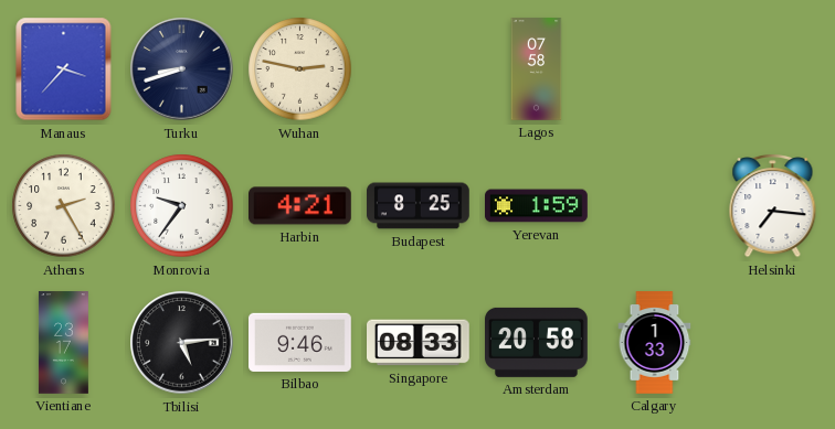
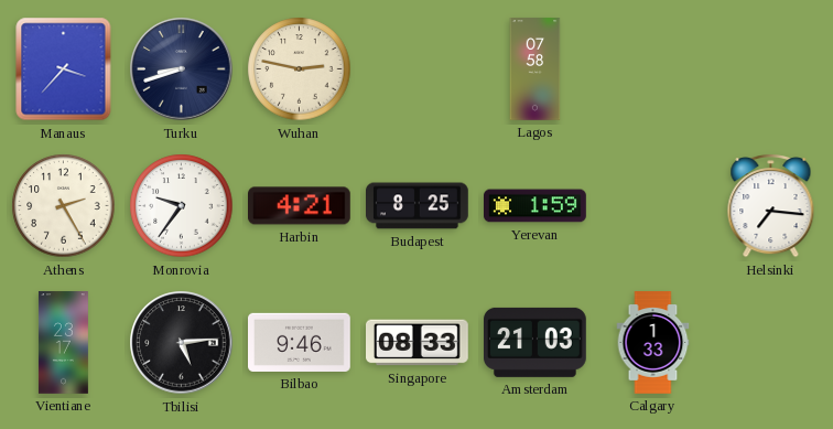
Amsterdam: 20:58 -> 21:03 (535, 342)
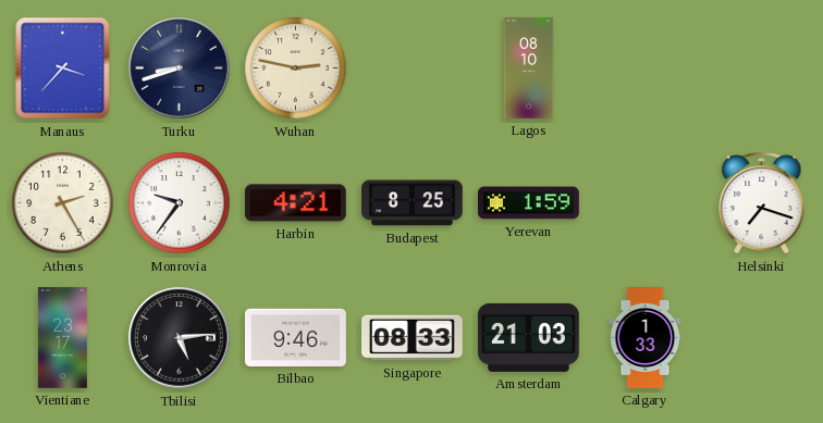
Lagos: 07:58 -> 08:10 (529, 69)
Helsinki: 7:16 -> 7:18 (762, 203)
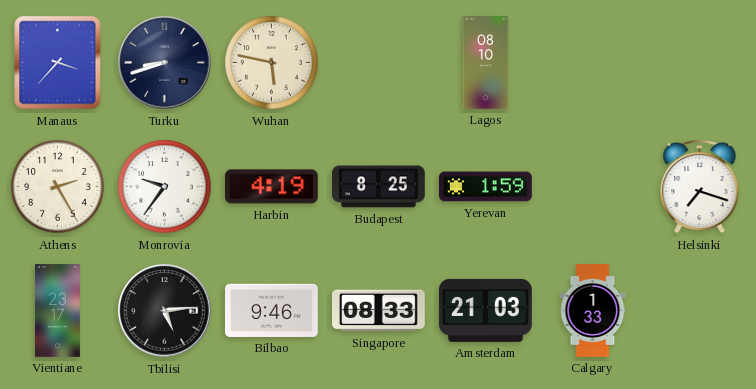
Wuhan: 2:47 -> 5:47 (272, 63)
Harbin: 4:21 -> 4:19 (272, 187)
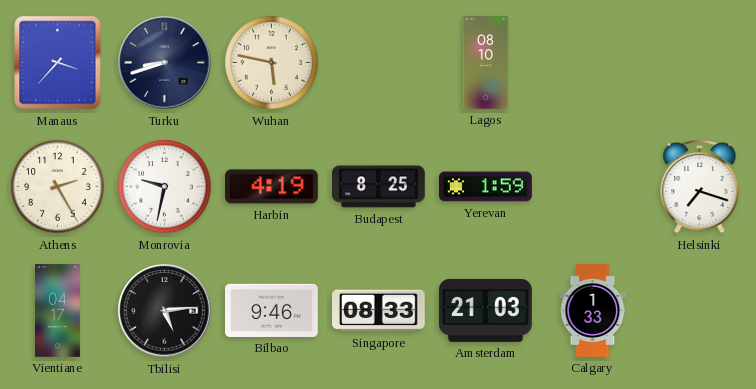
Monrovia: 9:36 -> 9:32 (165, 187)
Vientiane: 23:17 -> 04:17 (57, 311)
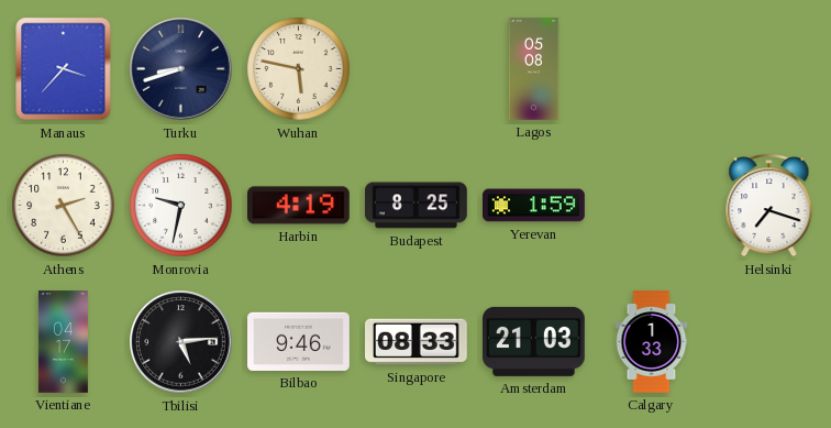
Lagos: 08:10 -> 05:08 (534, 69)
